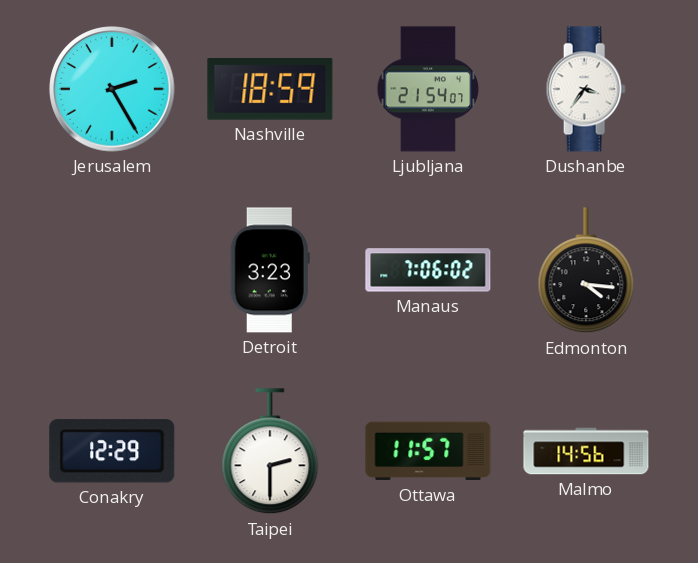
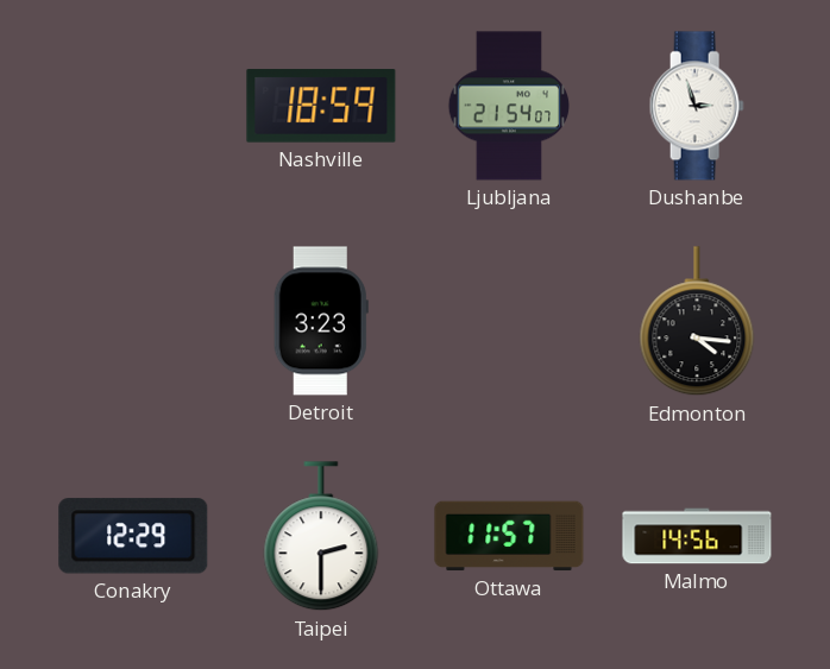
Jerusalem: 2:25 -> none (112, 89)
Dushanbe: 3:36 -> 2:57 (697, 106)
Manaus: 7:06 -> none (428, 270)
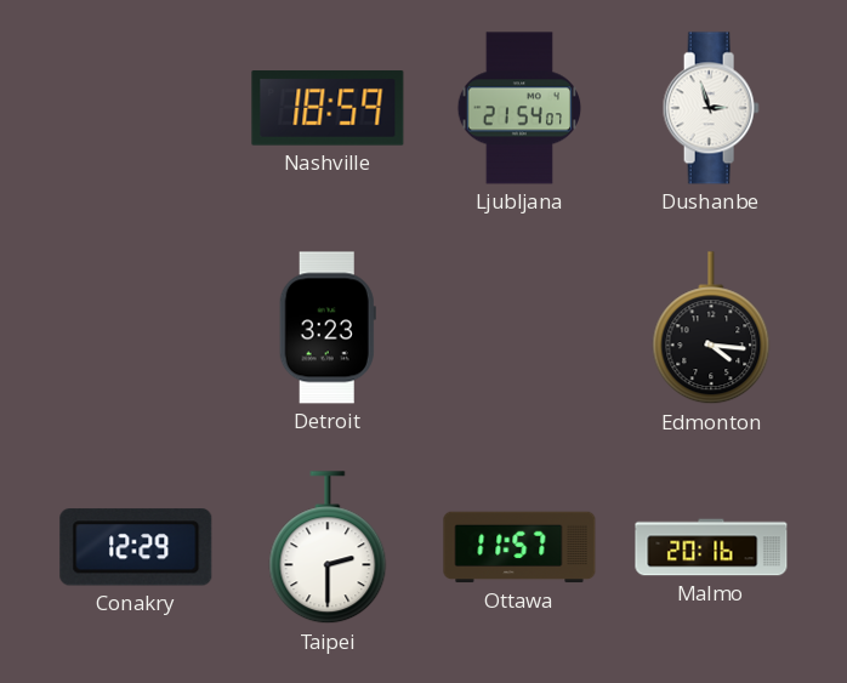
Malmo: 14:56 -> 20:16 (711, 547)
